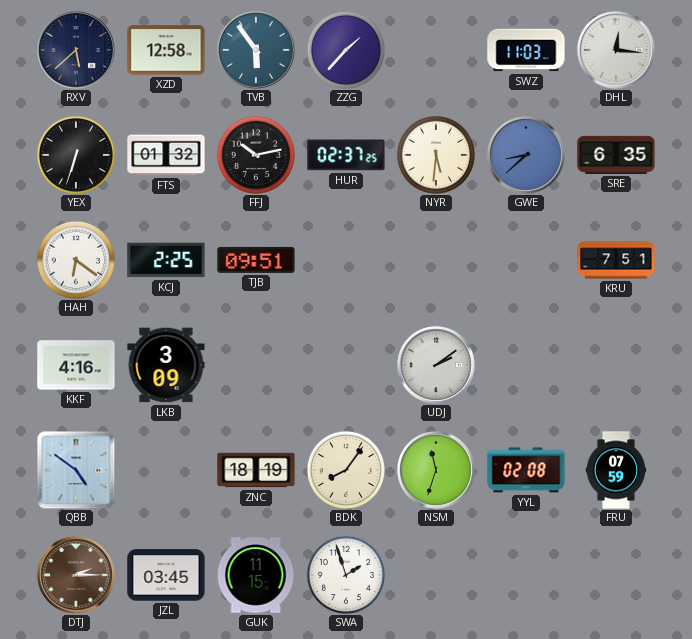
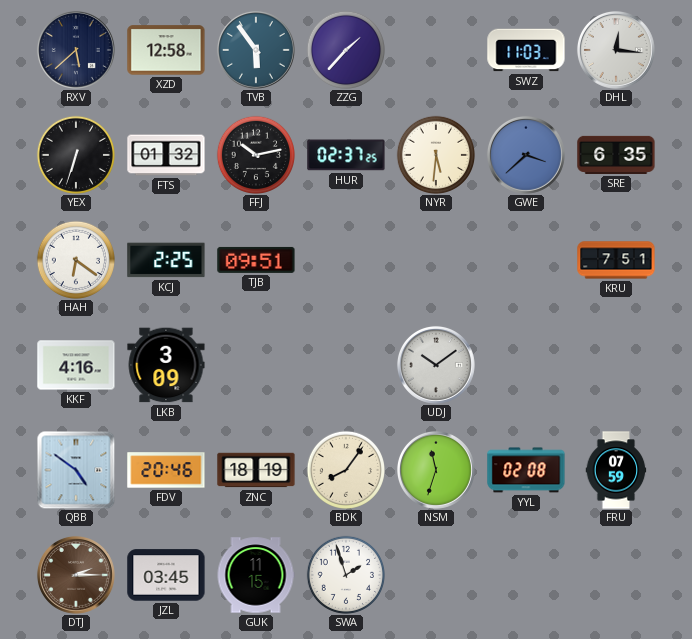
GWE: 8:38 -> 3:38 (526, 155)
UDJ: 2:09 -> 10:09 (436, 365)
FDV: none -> 20:46 (166, 470)
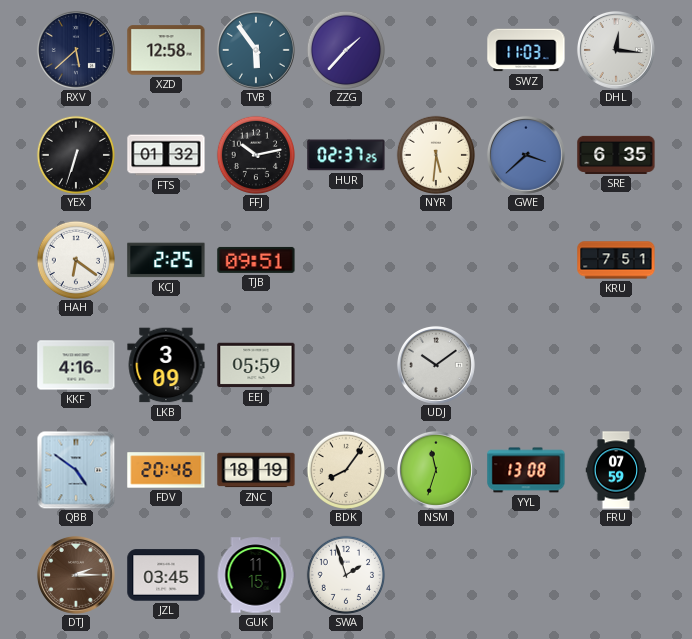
EEJ: none -> 05:59 (256, 365)
YYL: 02:08 -> 13:08 (526, 470)
